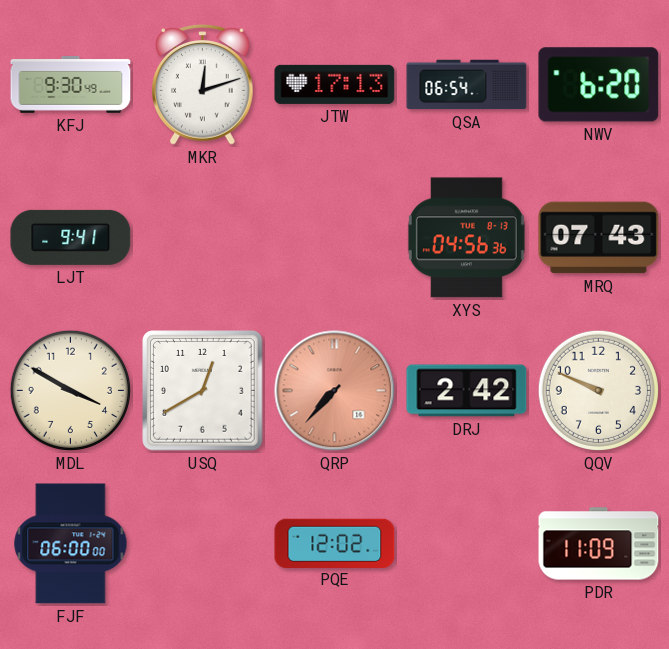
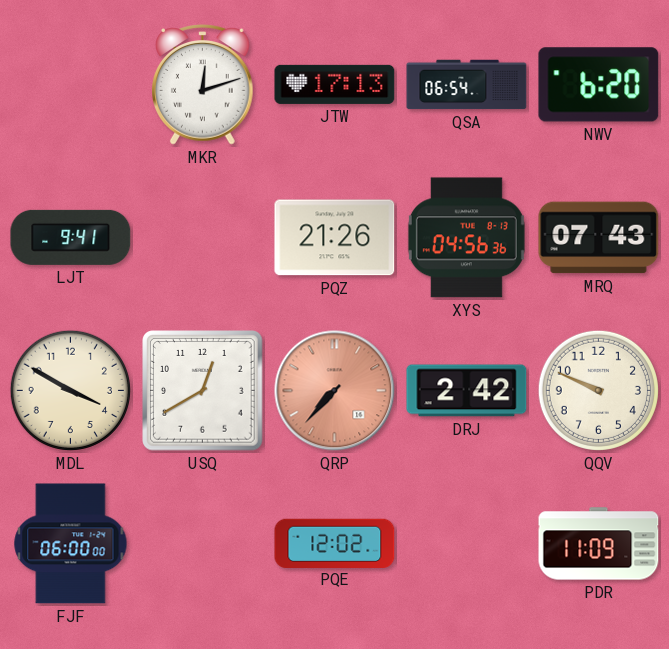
KFJ: 9:30 -> none (71, 85)
PQZ: none -> 21:26 (335, 238)
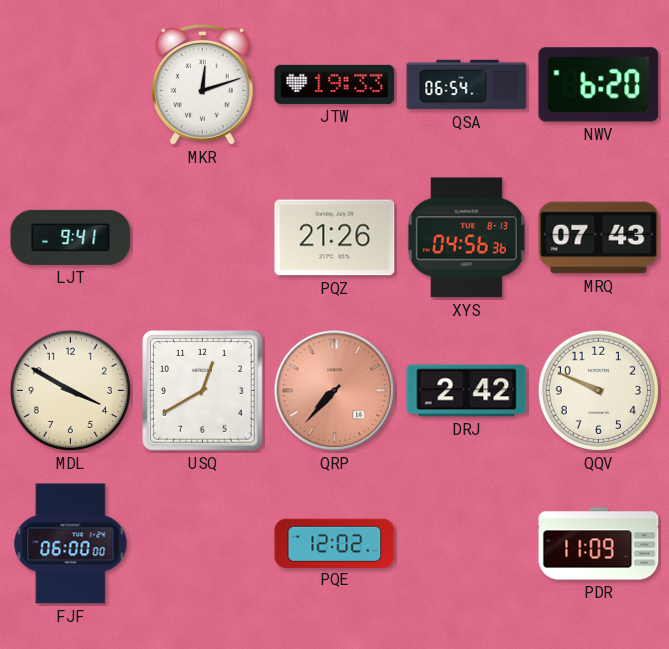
JTW: 17:13 -> 19:33 (335, 84)
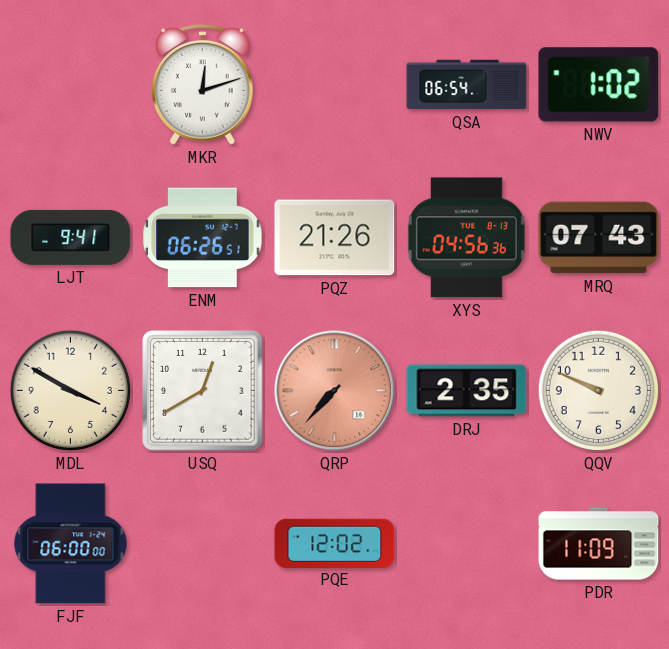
JTW: 19:33 -> none (335, 84)
NWV: 6:20 -> 1:02 (599, 85)
ENM: none -> 06:26 (203, 238)
DRJ: 2:42 -> 2:35 (467, 391)
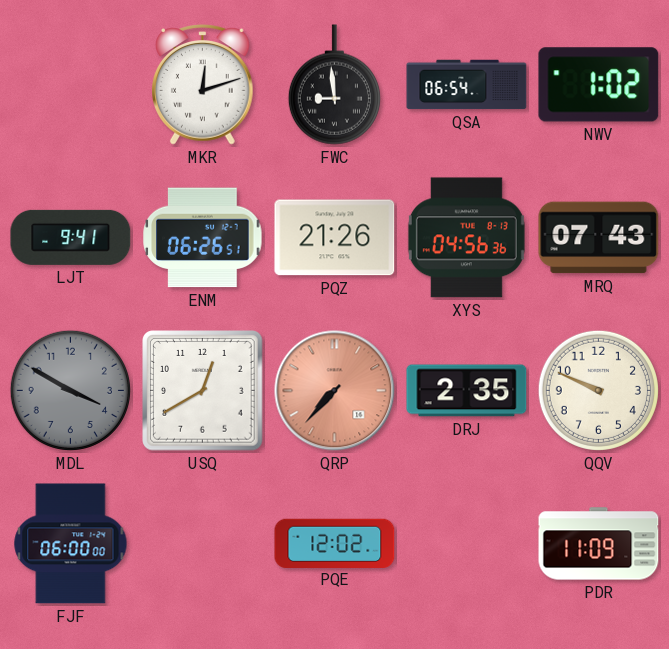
FWC: none -> 8:59 (334, 85)
MDL dial: cream -> grey (70, 390)
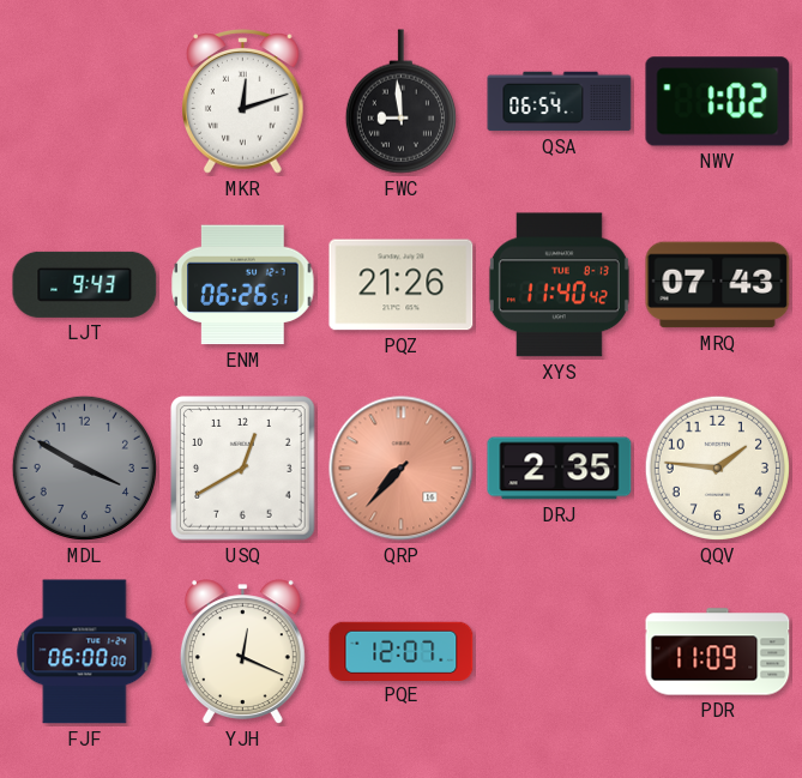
LJT: 9:41 -> 9:43 (85, 284)
XYS: 04:56 -> 11:40 (559, 285)
QQV: 9:49 -> 1:46 (717, 468)
YJH: none -> 12:19 (242, 652)
PQE: 12:02 -> 12:07 (402, 651)
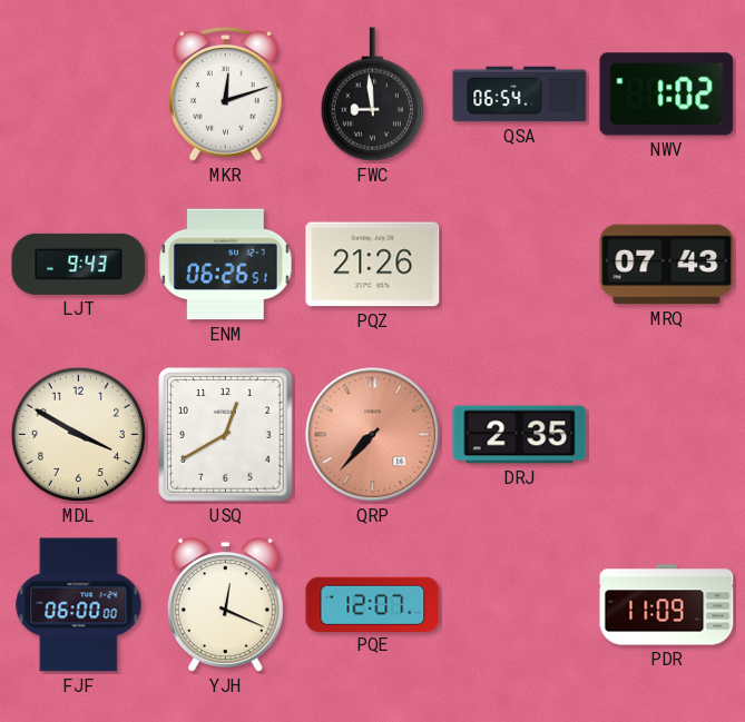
XYS: 11:40 -> none (559, 285)
MDL dial: grey -> cream (78, 434)
QQV: 1:46 -> none (717, 468)
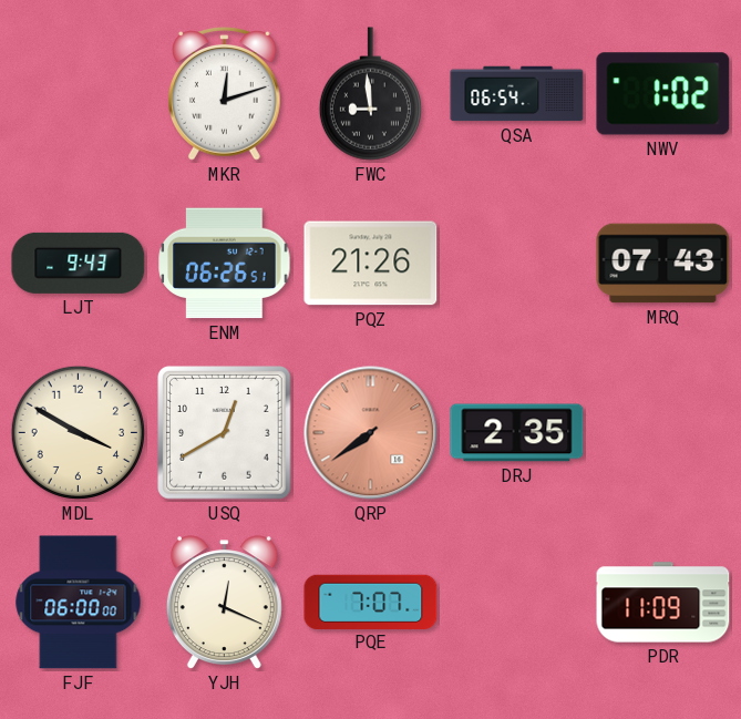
QRP: 7:37 -> 7:39 (371, 433)
PQE: 12:07 -> 7:07 (371, 602)
